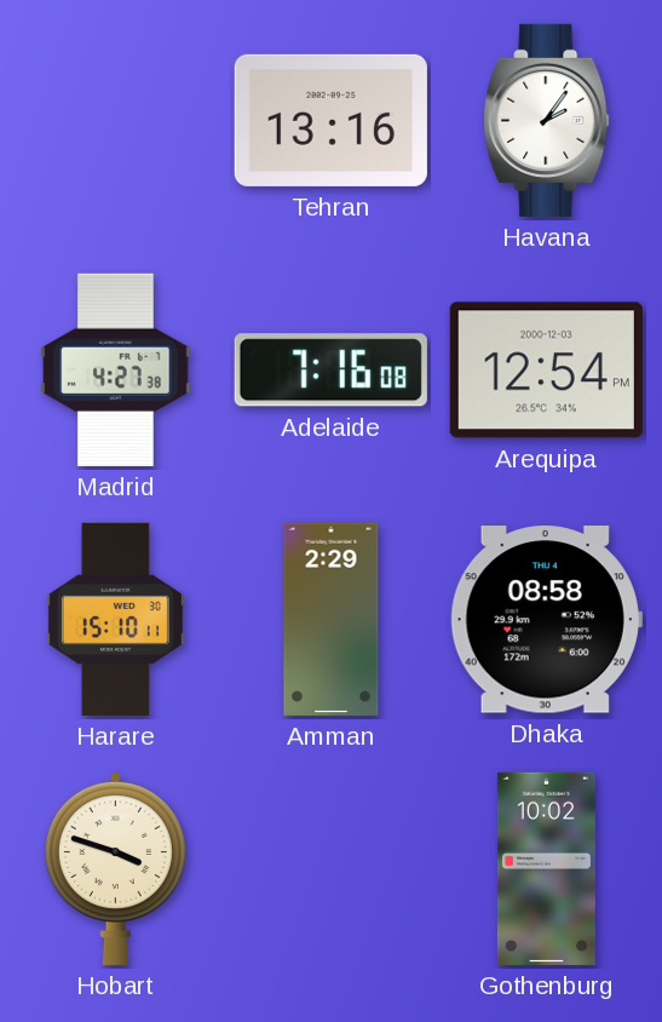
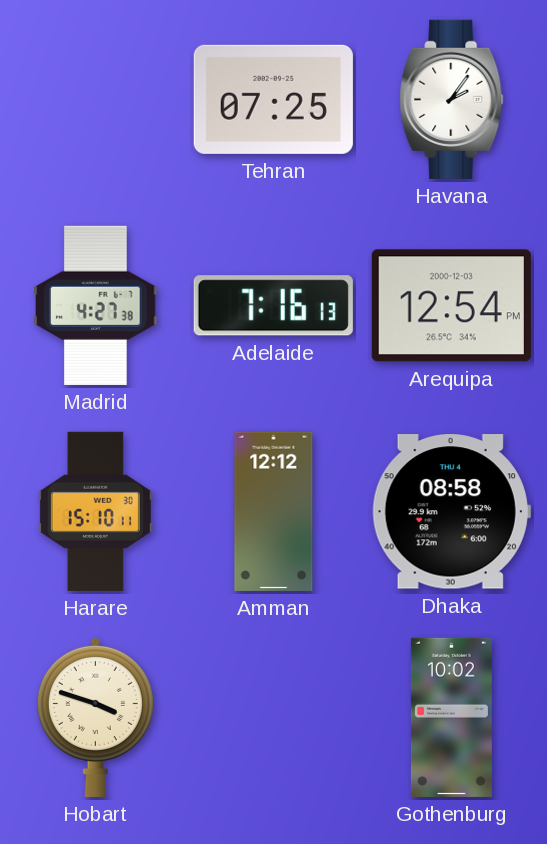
Tehran: 13:16 -> 07:25 (273, 99)
Adelaide: 7:16:08 -> 7:16:13 (273, 306)
Amman: 2:29 -> 12:12 (274, 511)
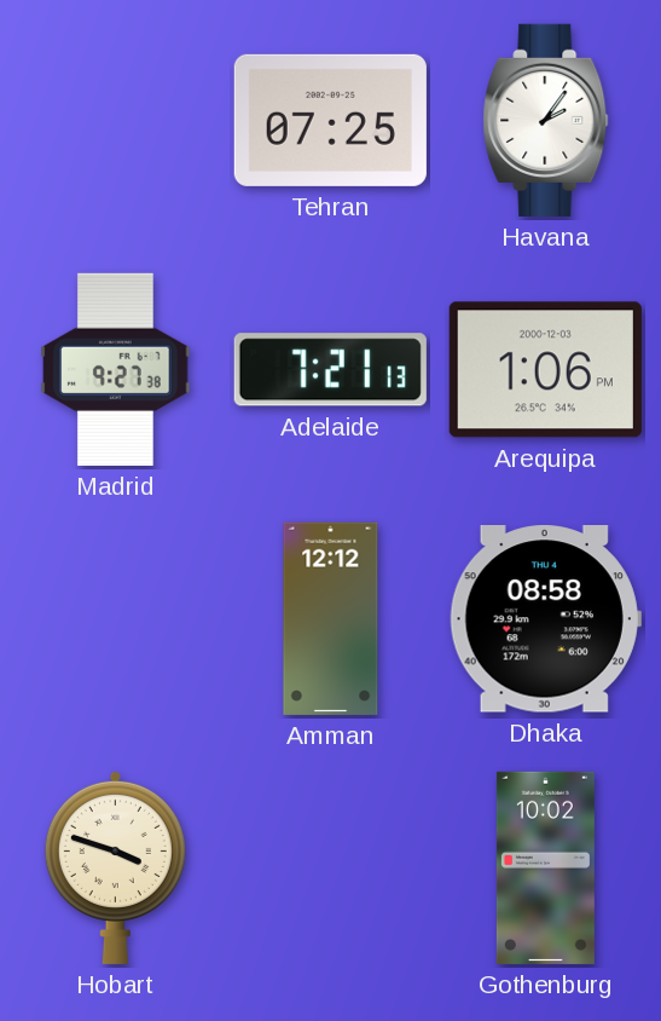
Madrid: 4:27 -> 9:27 (116, 369)
Adelaide: 7:16 -> 7:21 (330, 370)
Arequipa: 12:54 -> 1:06 (545, 370)
Harare: 15:10 -> none (95, 511)
